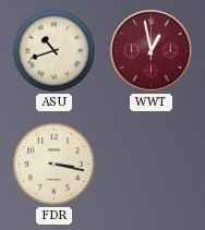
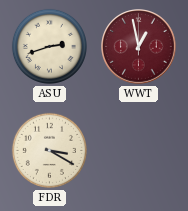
ASU: 10:42 -> 2:42 (49, 46)
FDR: 3:17 -> 3:20 (49, 150)
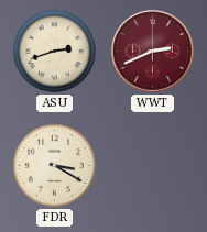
WWT: 12:58 -> 2:41 (153, 52)
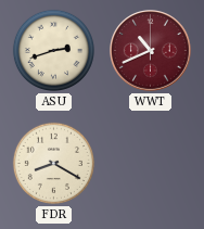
WWT: 2:41 -> 10:41 (151, 51)
FDR: 3:20 -> 8:20 (53, 163)
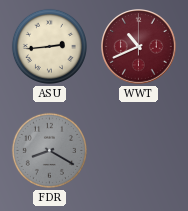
ASU: 2:42 -> 2:44 (49, 46)
FDR dial: cream -> grey (49, 150)
